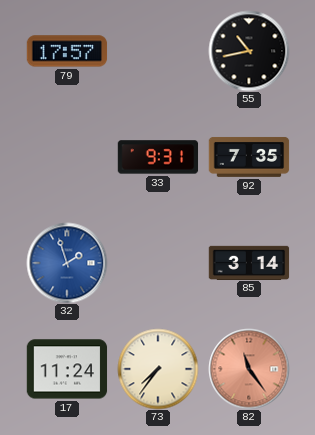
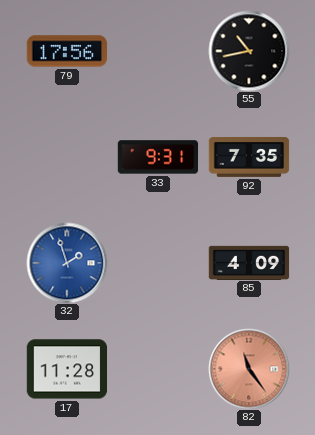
79: 17:57 -> 17:56 (67, 51)
85: 3:14 -> 4:09 (249, 262)
17: 11:24 -> 11:28 (67, 369)
73: 7:36 -> none (158, 369)
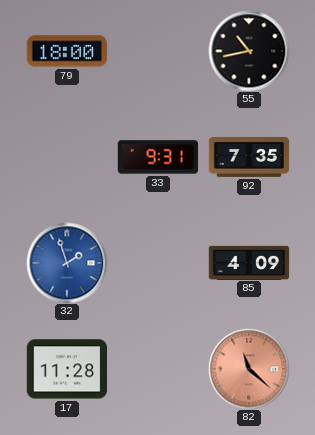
79: 17:56 -> 18:00 (67, 51)
82: 11:24 -> 11:22 (249, 369)
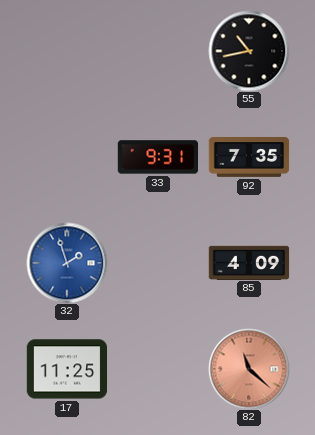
79: 18:00 -> none (67, 51)
17: 11:28 -> 11:25 (67, 369)
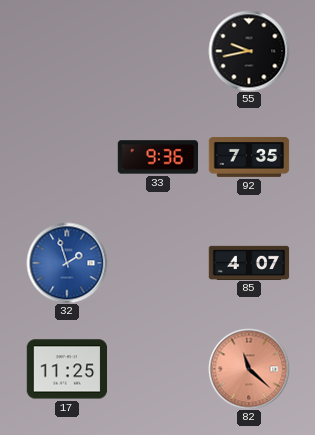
55: 10:43 -> 9:43 (249, 51)
33: 9:31 -> 9:36 (158, 157)
85: 4:09 -> 4:07 (249, 262)
